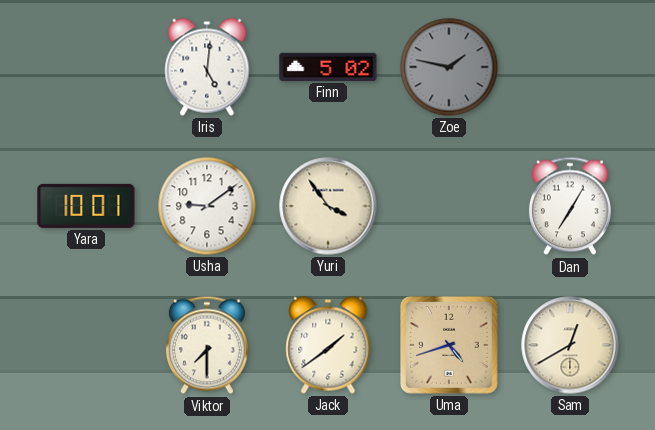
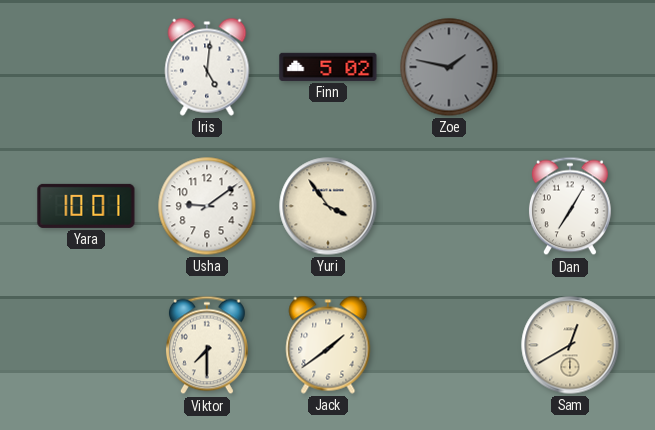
Uma: 4:42 -> none (450, 346)
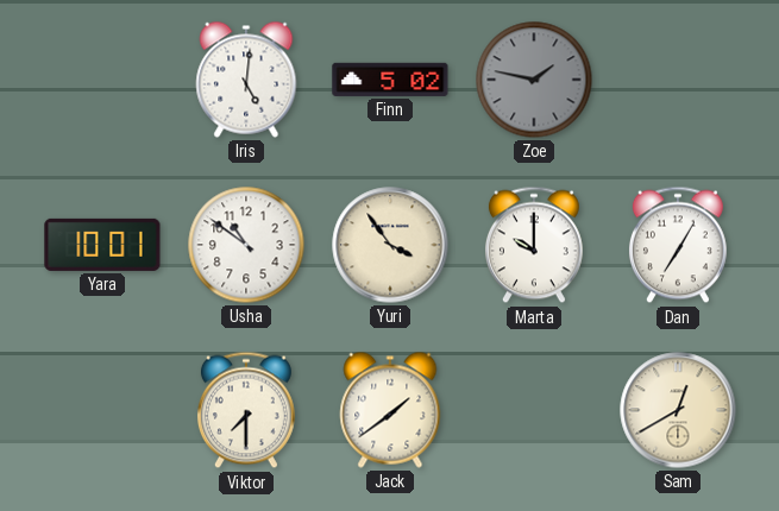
Usha: 9:09 -> 10:51 (246, 245)
Marta: none -> 10:00 (534, 245)
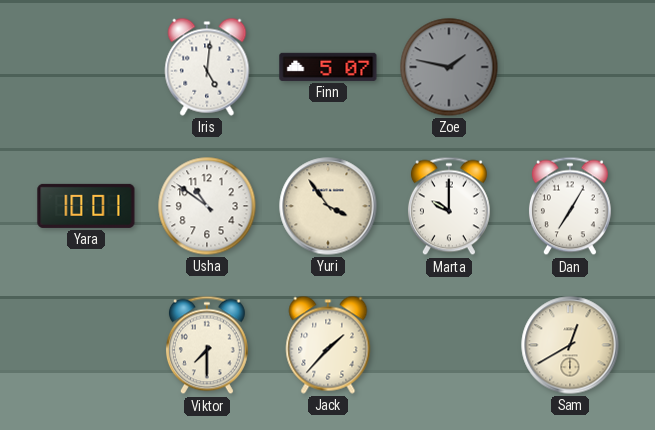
Finn: 5:02 -> 5:07 (328, 67)
Jack: 1:39 -> 1:37 (328, 345)
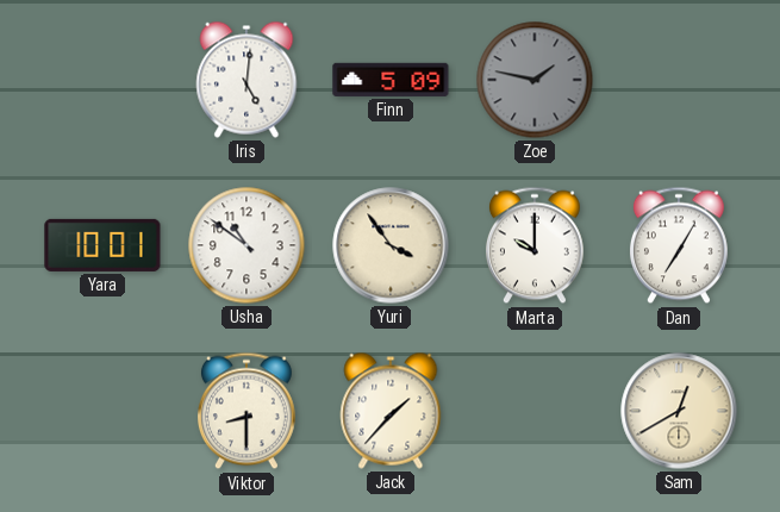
Finn: 5:07 -> 5:09 (391, 80)
Viktor: 7:30 -> 8:30 (247, 411)
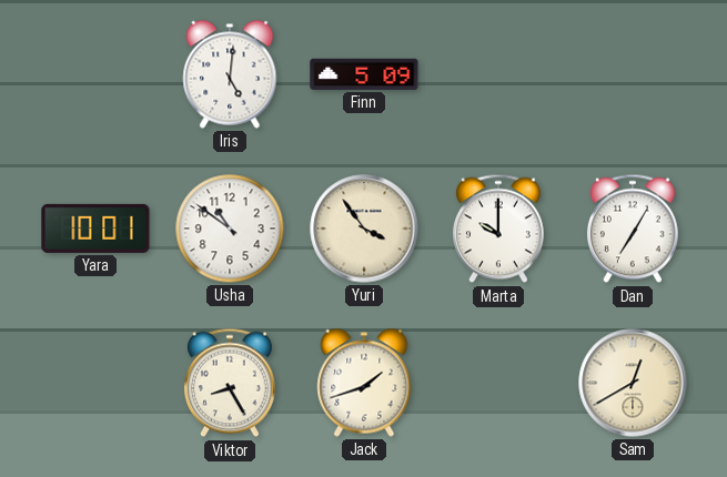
Zoe: 1:47 -> none (535, 80)
Viktor: 8:30 -> 8:25 (230, 383)
Jack: 1:37 -> 1:42 (364, 383)
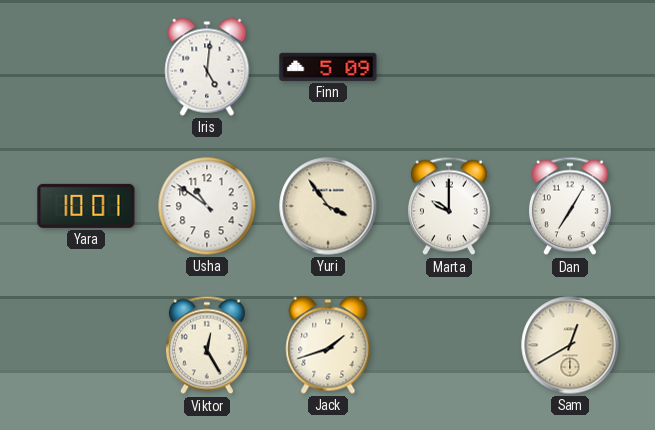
Viktor: 8:25 -> 12:25 (207, 345)
